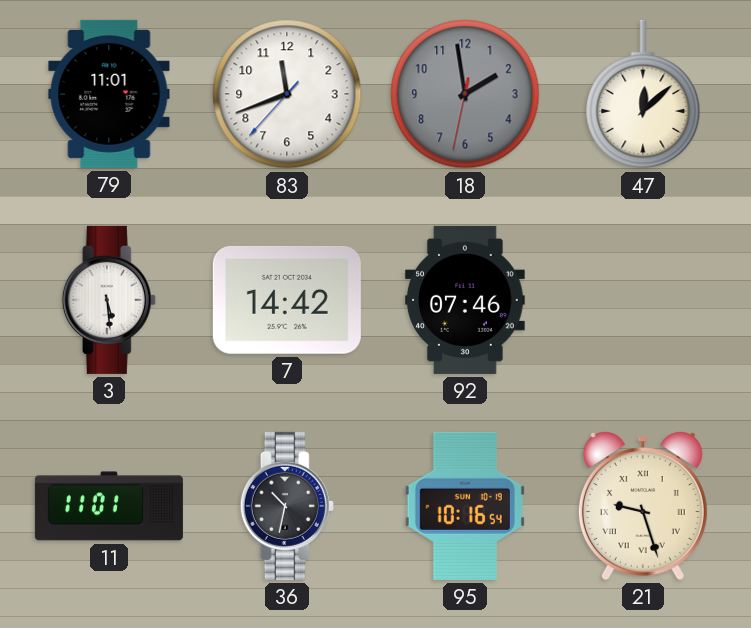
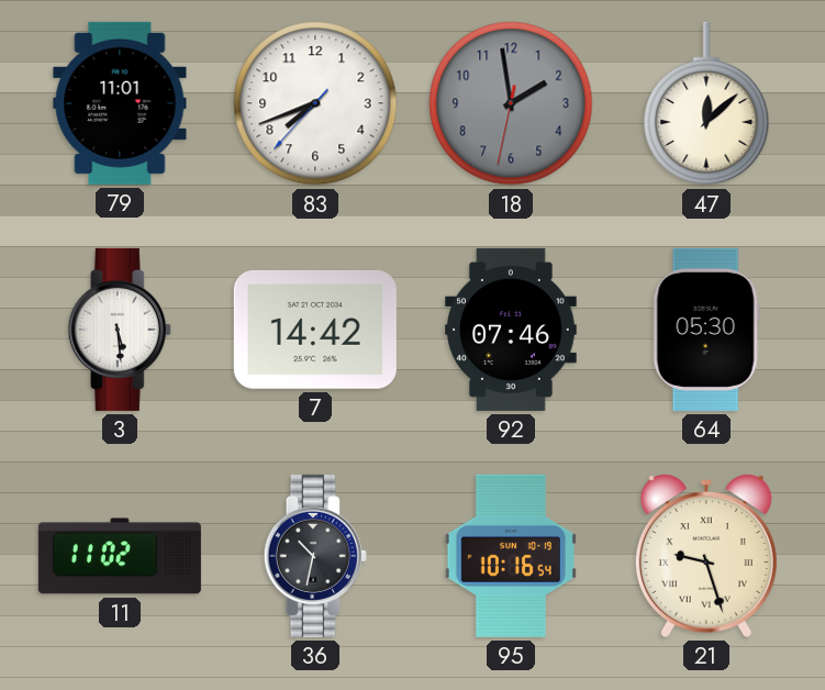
83: 11:41 -> 7:41 (315, 103)
64: none -> 05:30 (706, 330)
11: 11:01 -> 11:02 (120, 556)
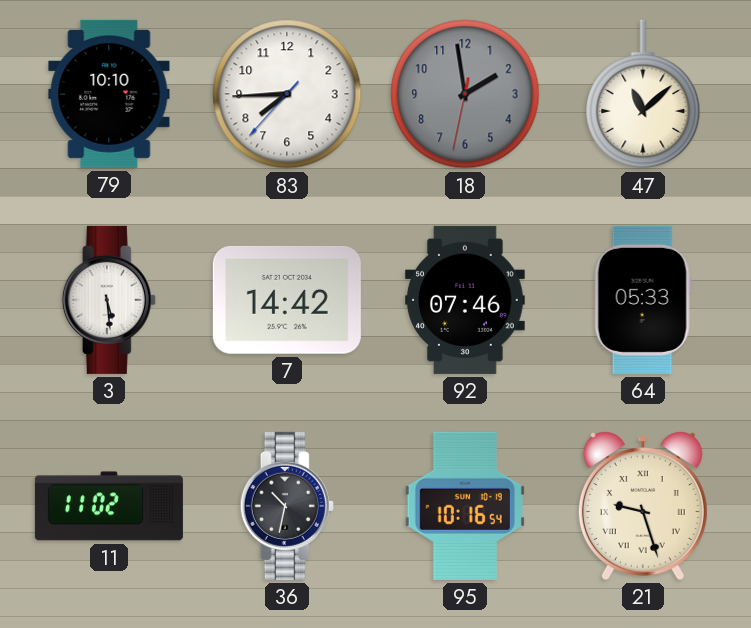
79: 11:01 -> 10:10 (109, 94)
83: 7:41 -> 7:44 (287, 94)
47: 12:08 -> 11:08 (643, 94)
64: 05:30 -> 05:33 (643, 300)
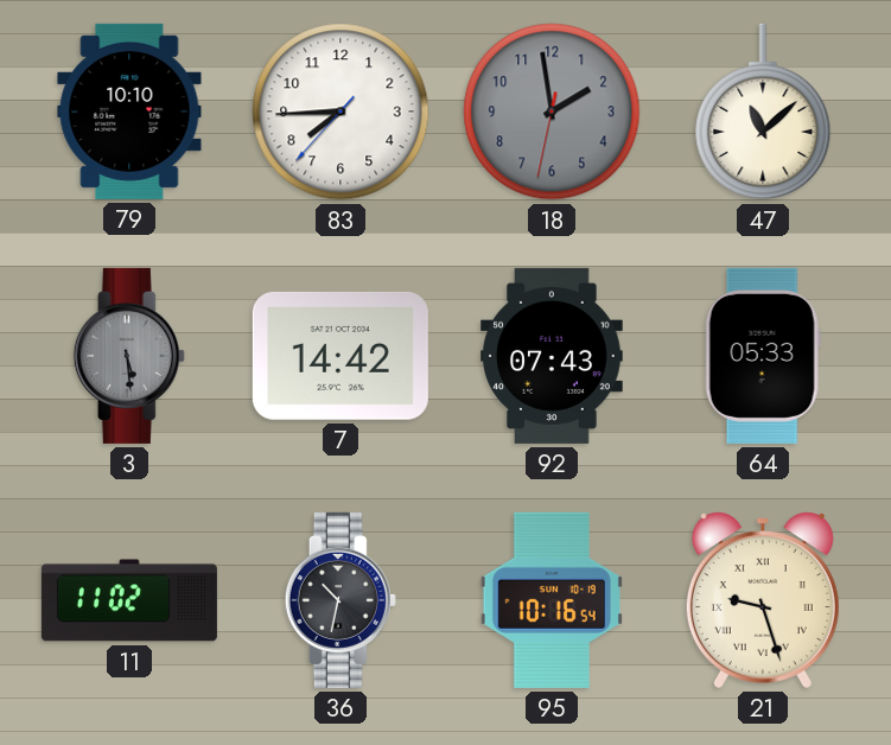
3 dial: white -> grey (129, 356)
92: 07:46 -> 07:43 (552, 356)
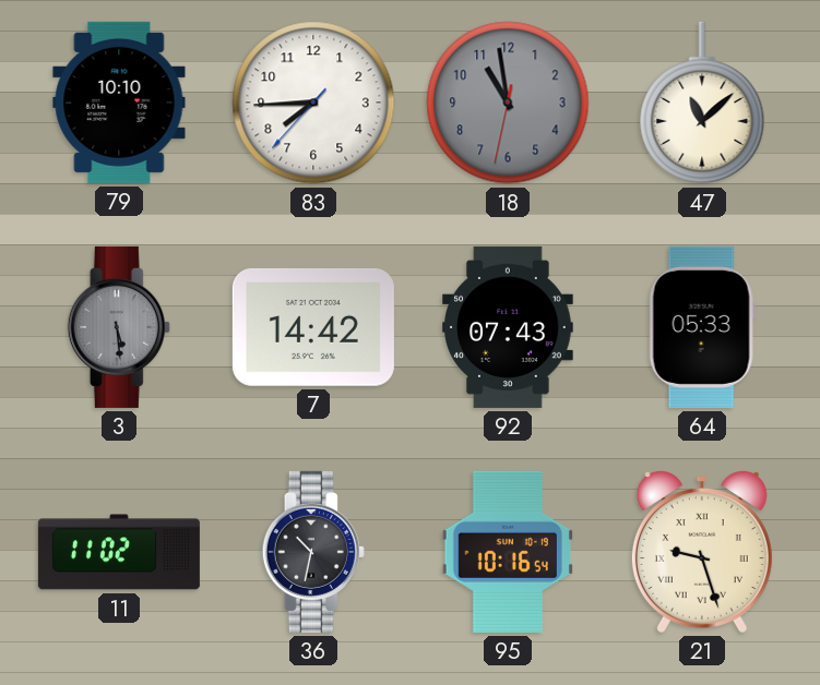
18: 1:58 -> 10:58 (508, 103)
